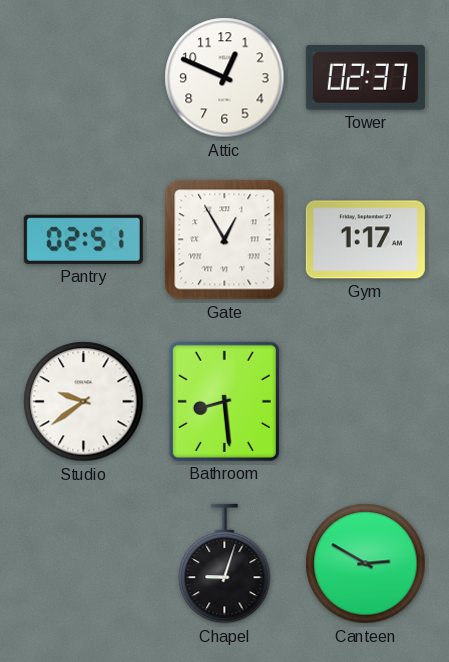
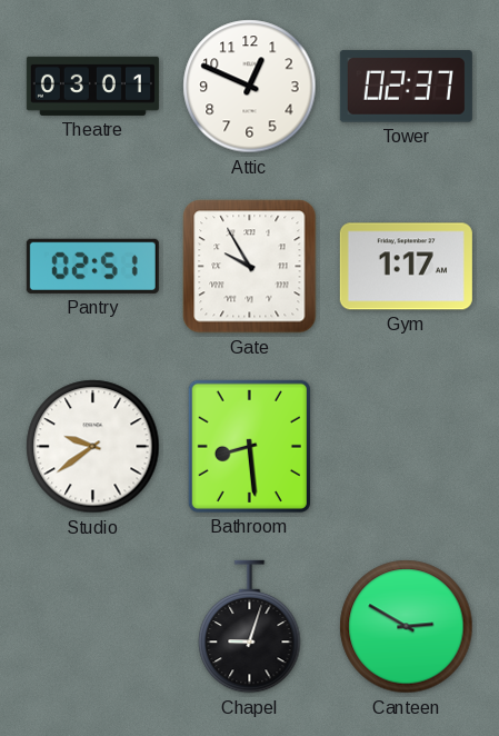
Theatre: none -> 03:01 (92, 86)
Gate: 12:55 -> 9:55 (250, 267)
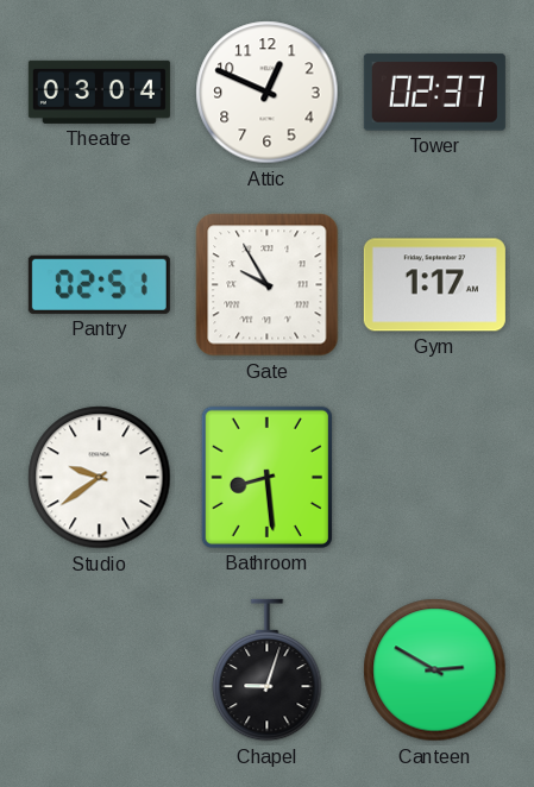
Theatre: 03:01 -> 03:04 (99, 92)
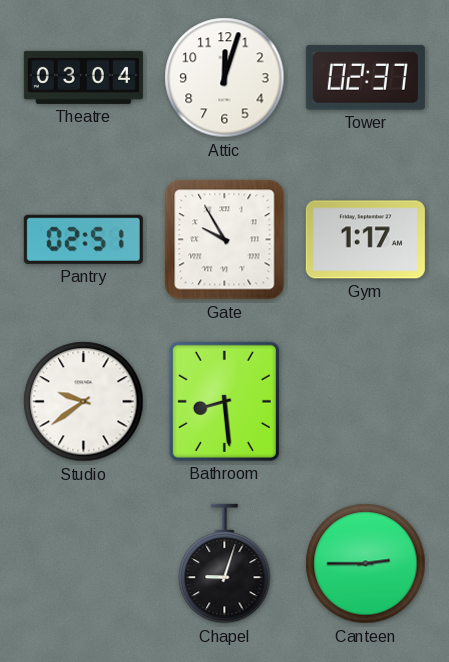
Attic: 12:49 -> 12:03 (225, 78)
Canteen: 2:50 -> 2:45 (366, 564)
